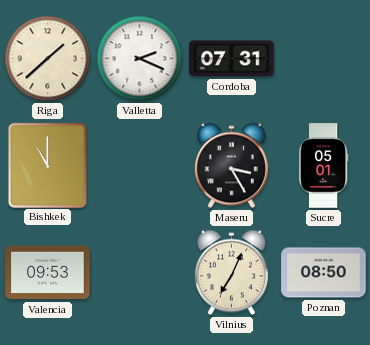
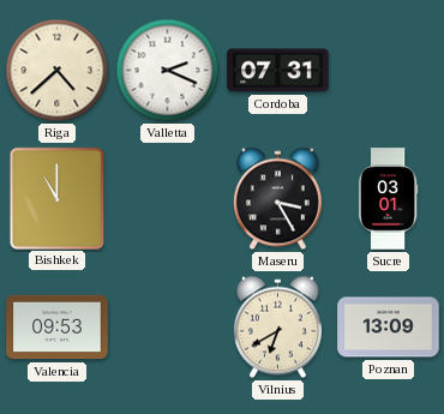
Riga: 1:38 -> 4:38 (58, 71)
Sucre: 05:01 -> 03:01 (388, 199)
Vilnius: 7:04 -> 6:40 (277, 328)
Poznan: 08:50 -> 13:09 (389, 328)
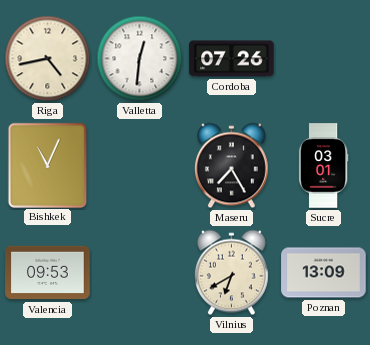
Riga: 4:38 -> 4:43 (48, 59)
Valletta: 2:19 -> 12:31 (140, 59)
Cordoba: 07:31 -> 07:26 (232, 59)
Bishkek: 11:00 -> 11:04 (47, 165)
Maseru: 3:25 -> 7:25 (231, 166)
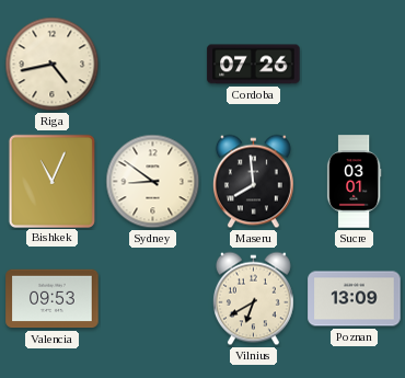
Valletta: 12:31 -> none (140, 59)
Sydney: none -> 8:51 (153, 182)
Maseru: 7:25 -> 7:59 (253, 182)
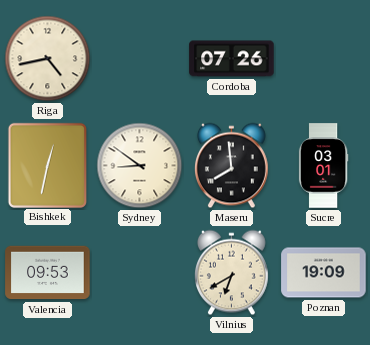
Bishkek: 11:04 -> 12:32 (47, 165)
Poznan: 13:09 -> 19:09 (324, 273)
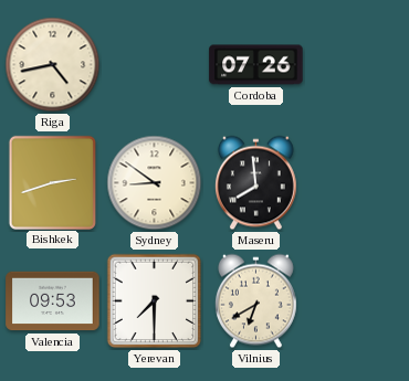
Bishkek: 12:32 -> 2:42 (52, 182)
Sucre: 03:01 -> none (323, 166)
Yerevan: none -> 7:30 (155, 301)
Poznan: 19:09 -> none (324, 273)
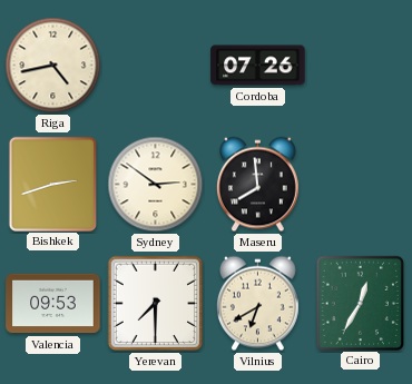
Sydney: 8:51 -> 2:51 (156, 185)
Cairo: none -> 12:35 (360, 303)
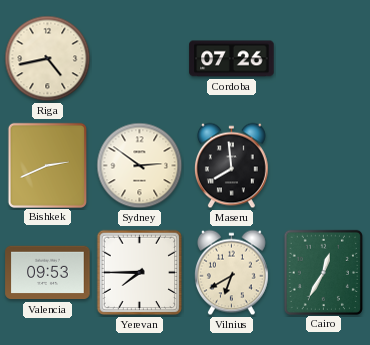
Bishkek: 2:42 -> 2:41 (47, 165)
Yerevan: 7:30 -> 7:45 (140, 273)
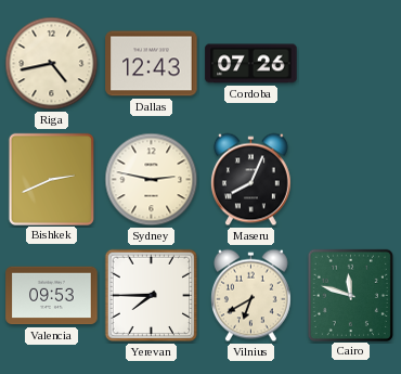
Dallas: none -> 12:43 (152, 64)
Sydney: 2:51 -> 2:47 (152, 180)
Maseru: 7:59 -> 8:04 (250, 180)
Cairo: 12:35 -> 11:48 (350, 295)
